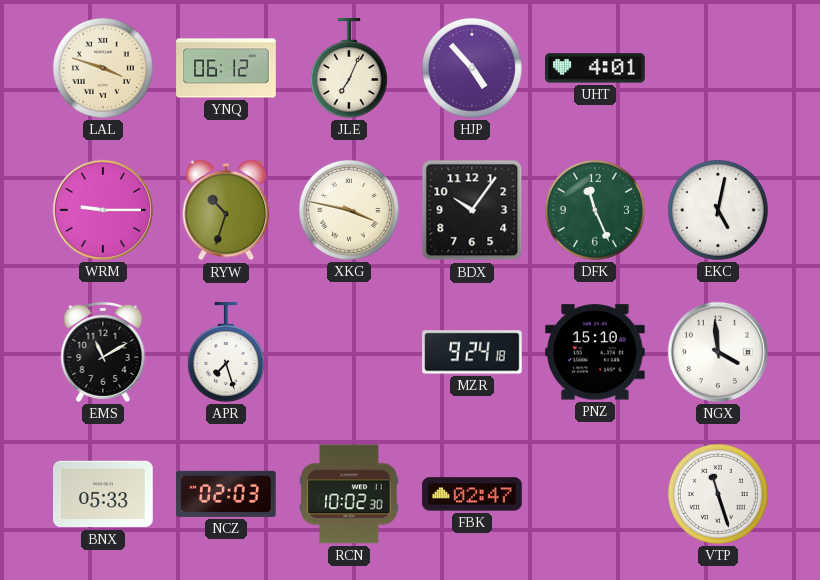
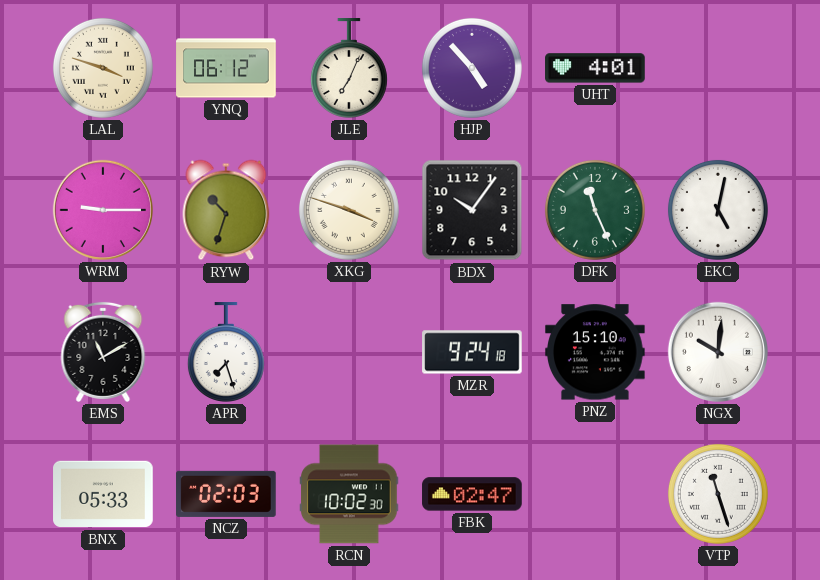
XKG: 3:47 -> 3:48 (349, 210)
NGX: 3:59 -> 10:01 (718, 352)
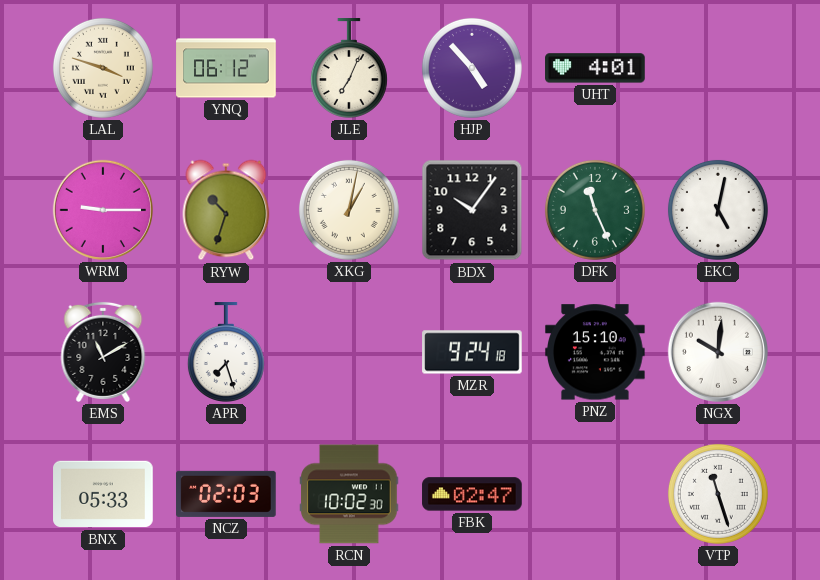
XKG: 3:48 -> 1:02 (349, 210)
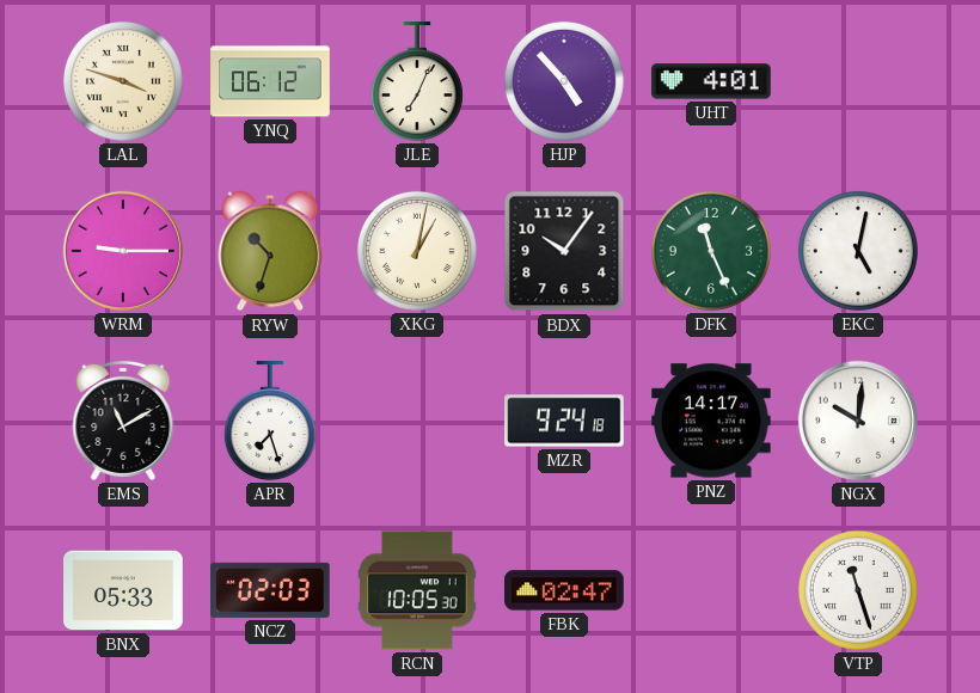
PNZ: 15:10 -> 14:17 (712, 421)
RCN: 10:02 -> 10:05 (417, 590)
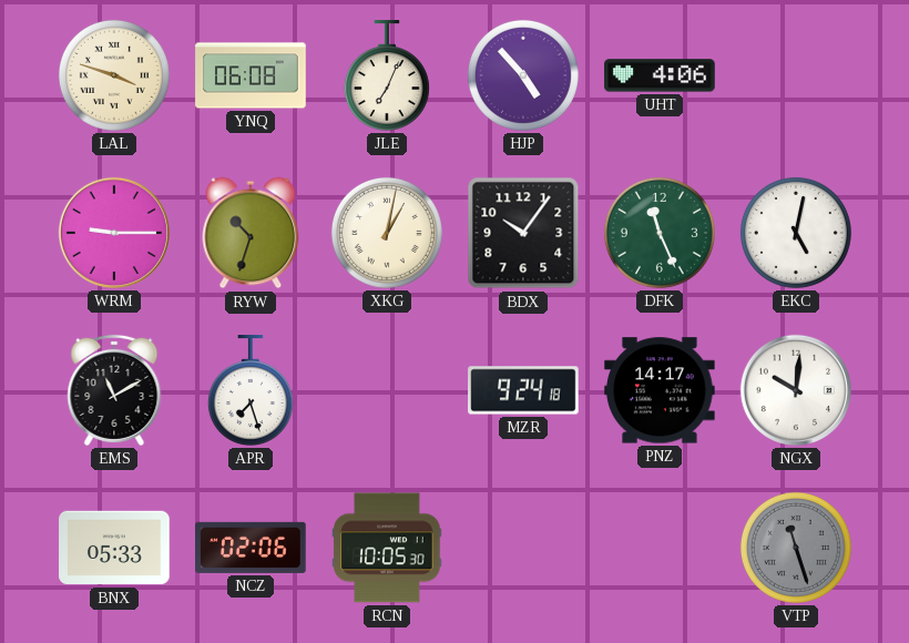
YNQ: 06:12 -> 06:08 (251, 75)
UHT: 4:01 -> 4:06 (660, 75)
NCZ: 02:03 -> 02:06 (251, 548)
FBK: 02:47 -> none (564, 590)
VTP dial: white -> grey (796, 548)
